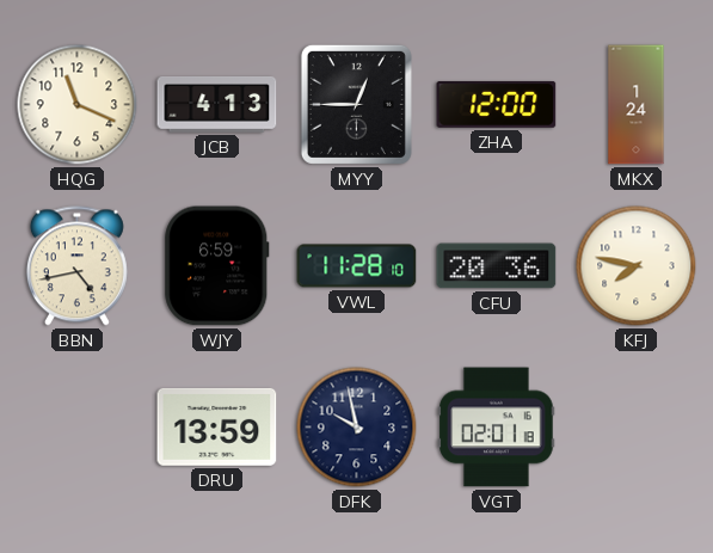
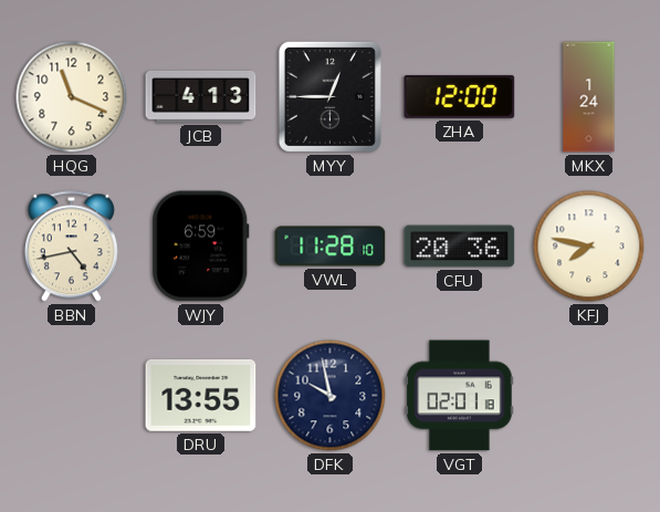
DRU: 13:59 -> 13:55 (201, 395)
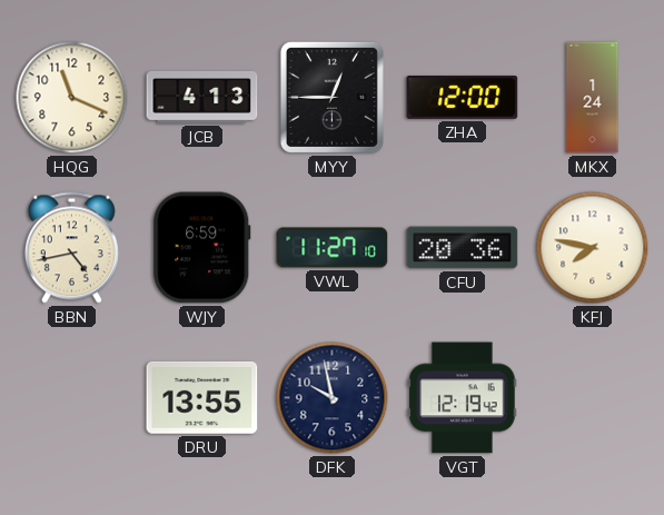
VWL: 11:28 -> 11:27 (333, 248)
VGT: 02:01 -> 12:19 (463, 398)
